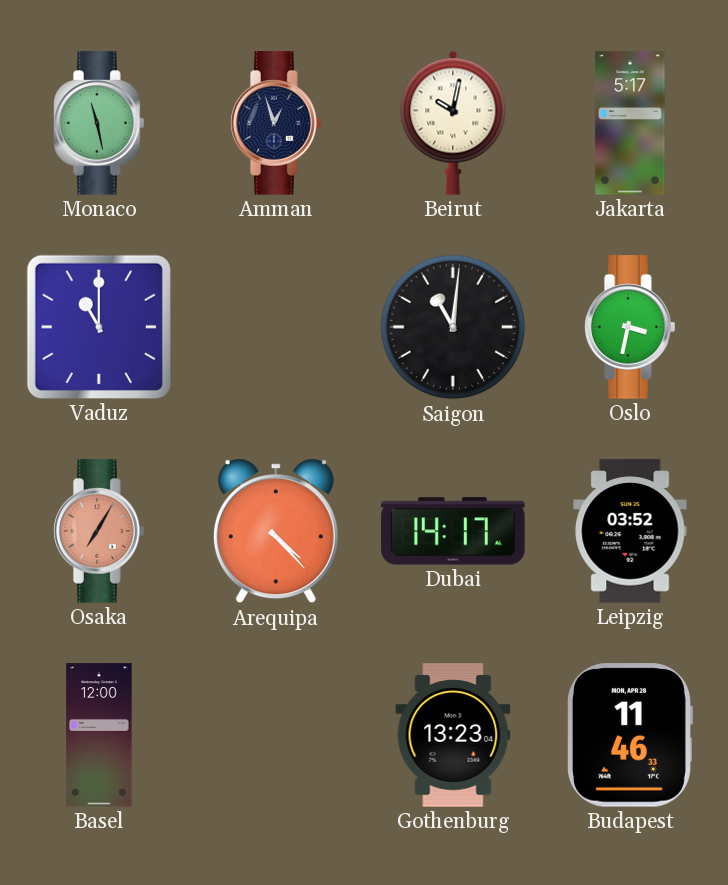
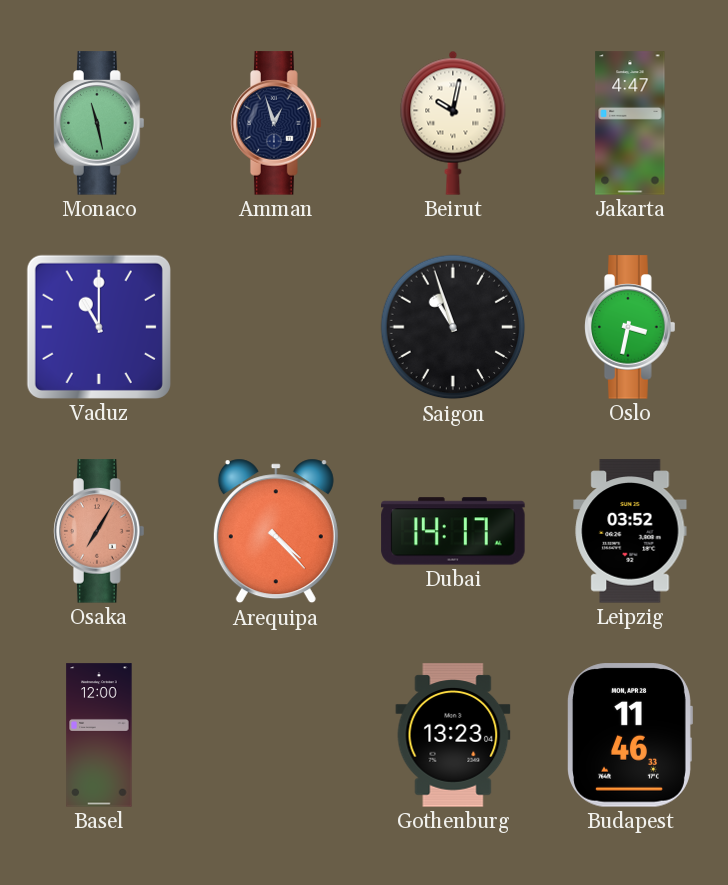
Jakarta: 5:17 -> 4:47 (630, 123)
Saigon: 11:01 -> 10:57 (453, 327)
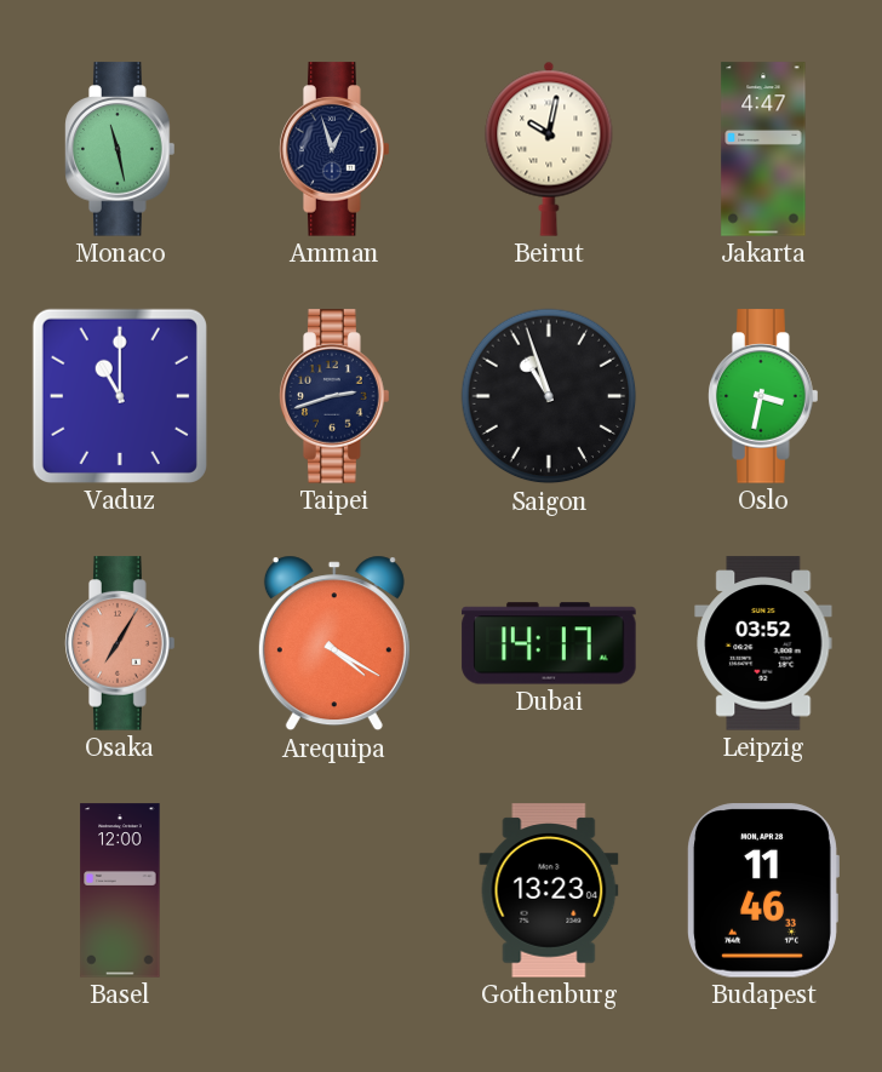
Taipei: none -> 2:42 (334, 396)
Arequipa: 4:23 -> 4:20 (334, 643)
